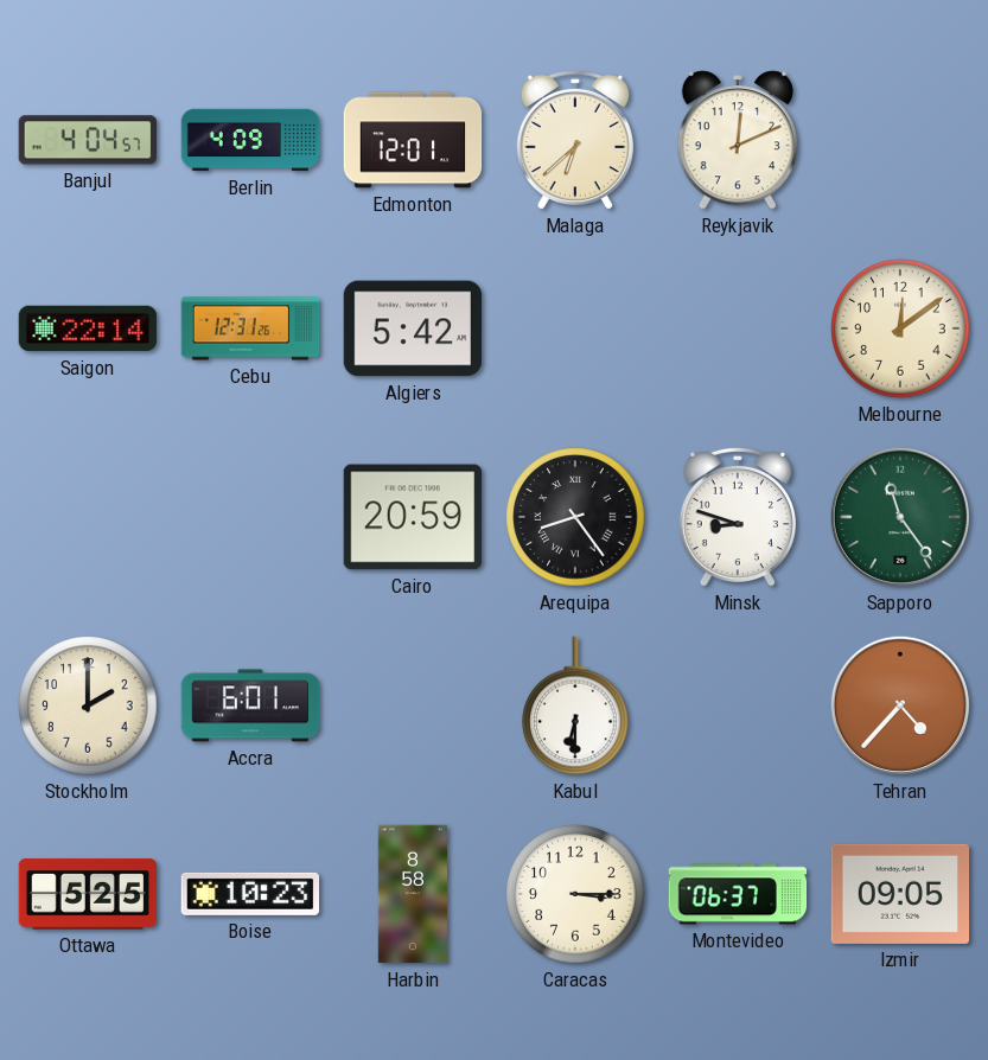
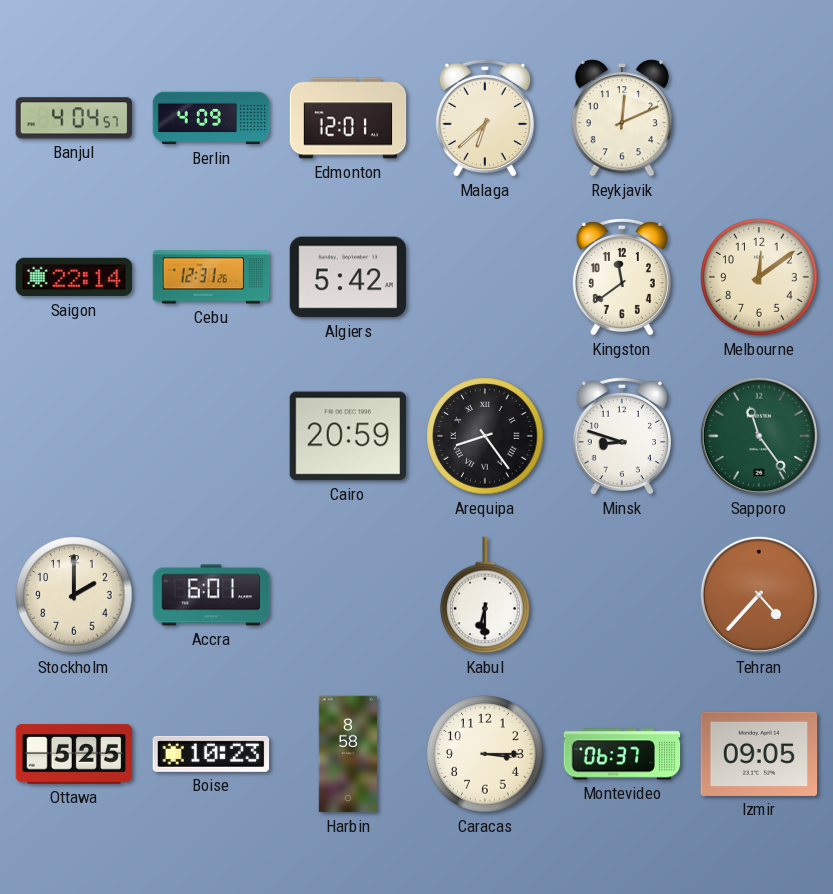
Kingston: none -> 11:39 (622, 277)
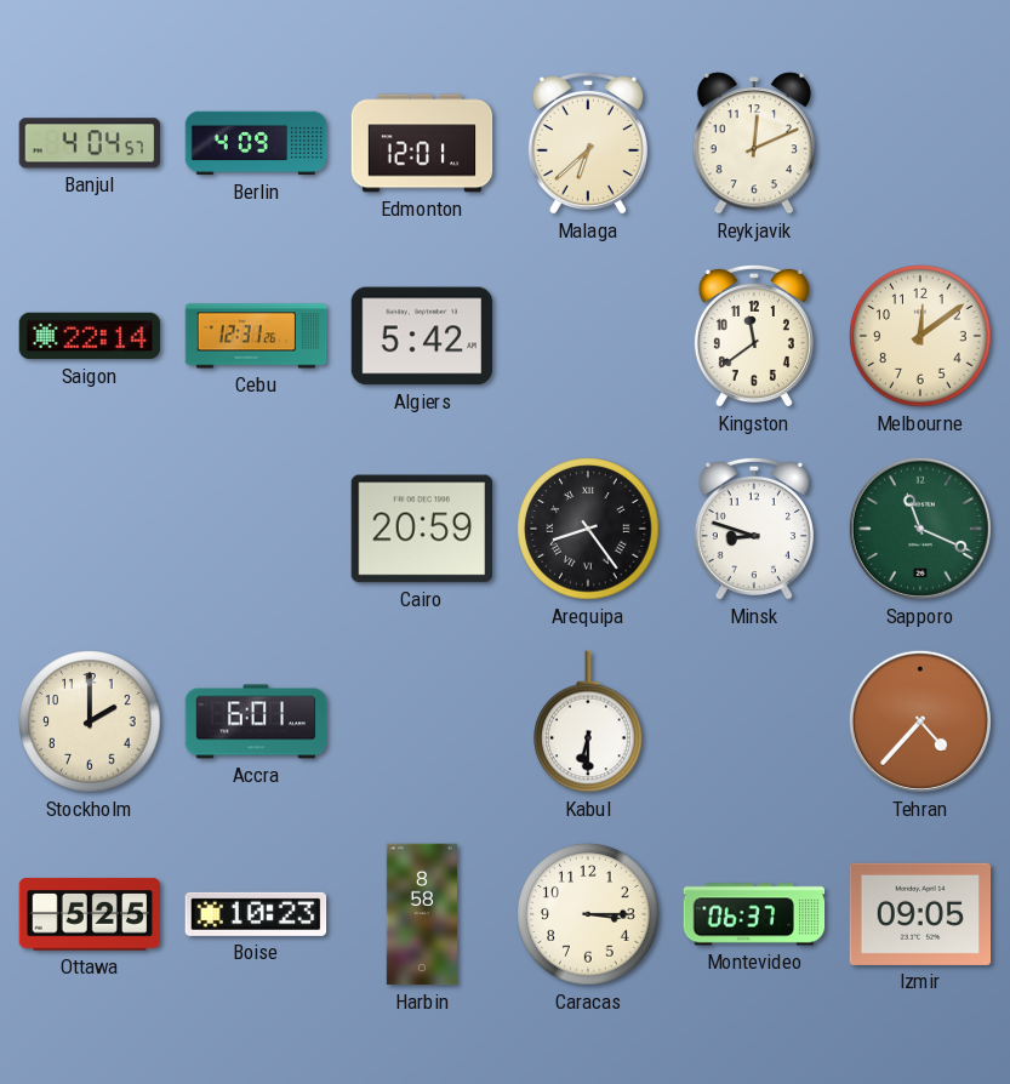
Sapporo: 11:24 -> 11:19 (920, 529)
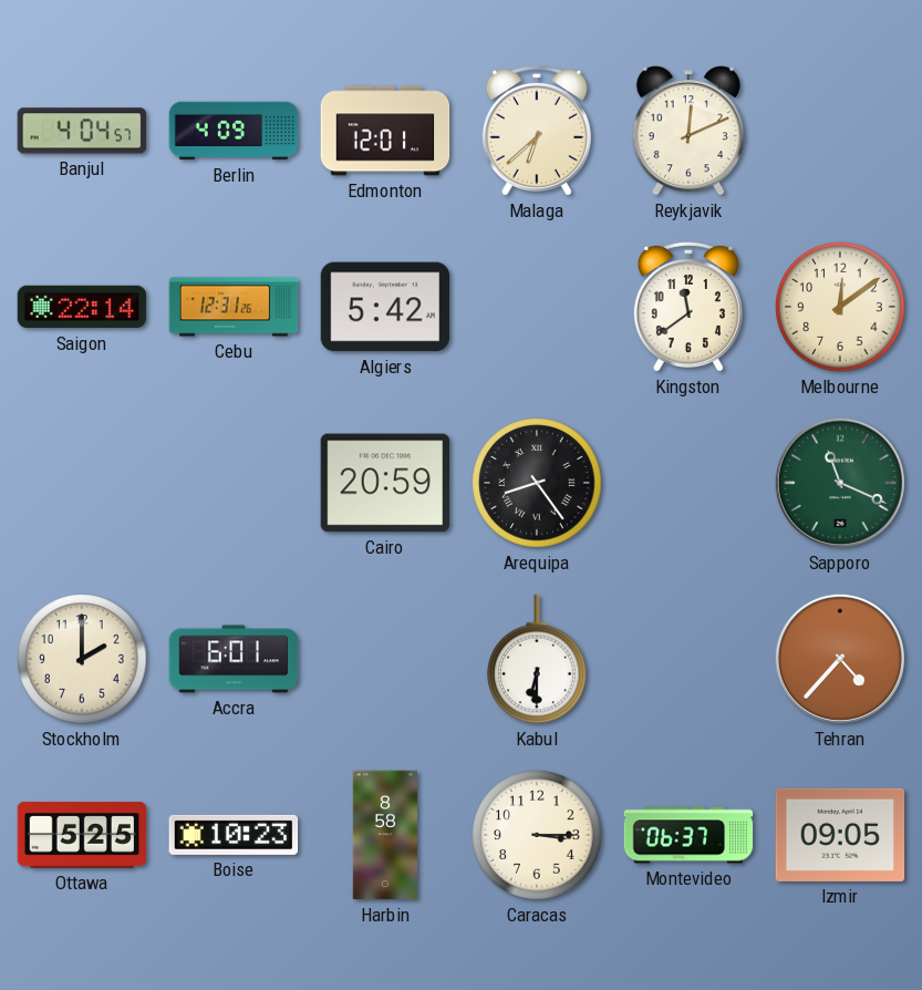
Minsk: 8:48 -> none (754, 529)
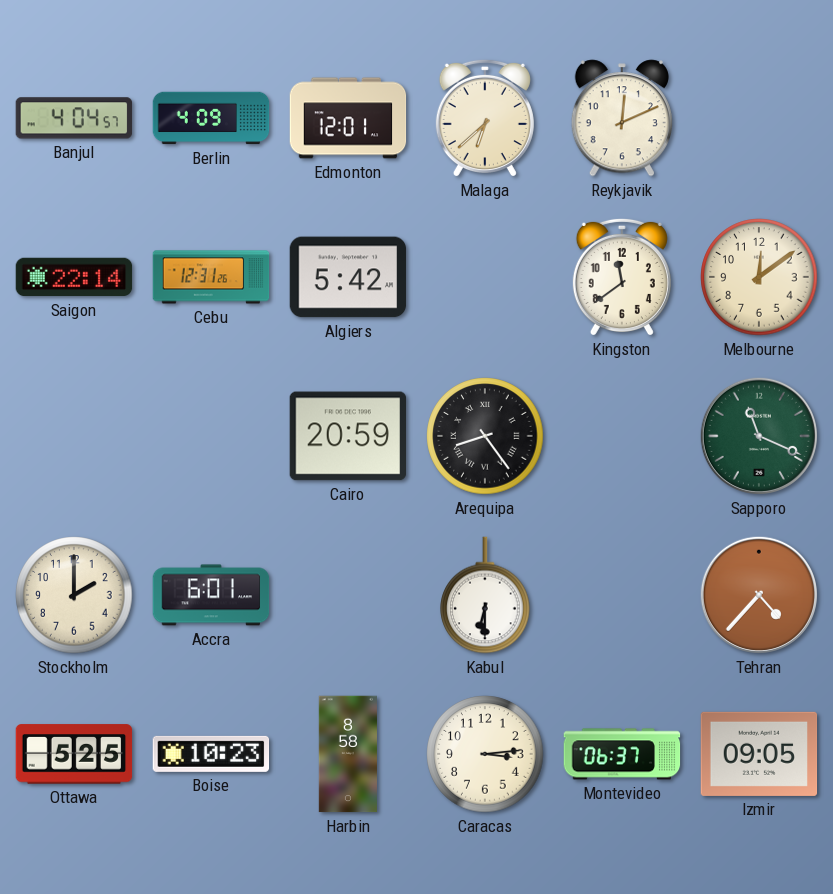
Caracas: 3:15 -> 3:14 (485, 754)
